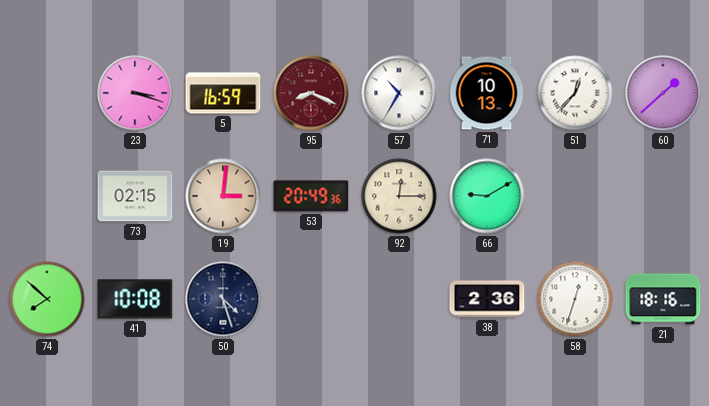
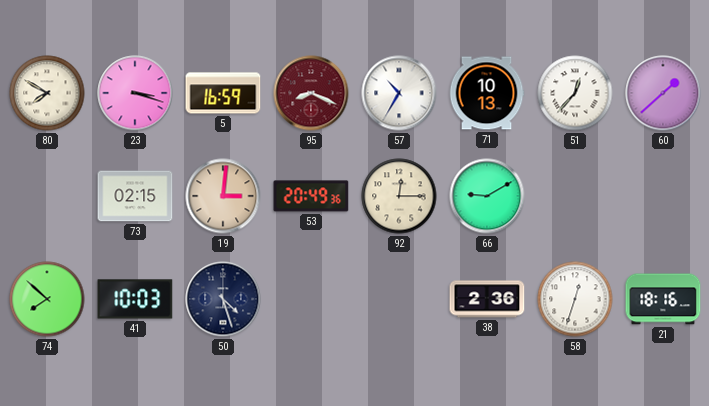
80: none -> 7:50 (47, 93)
41: 10:08 -> 10:03 (135, 299)
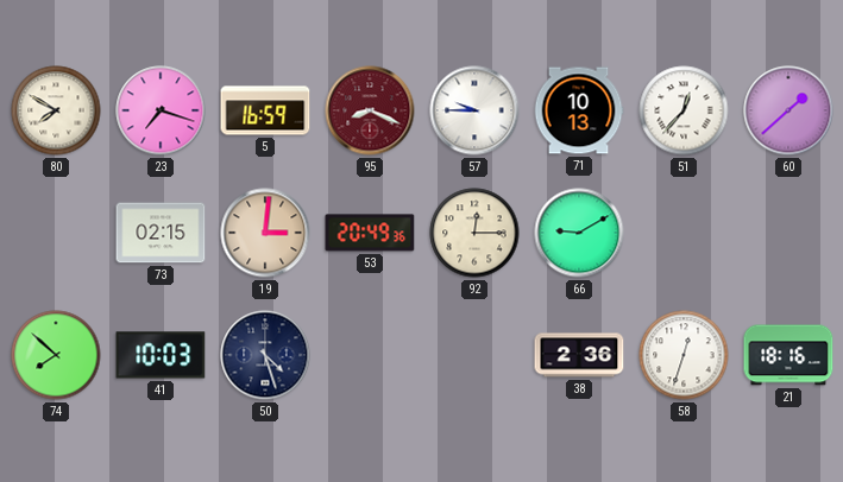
23: 3:18 -> 7:18 (161, 110)
57: 10:35 -> 9:45 (474, 110)
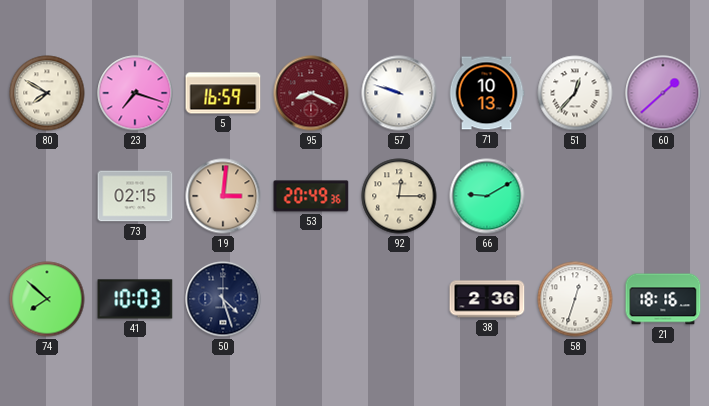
57: 9:45 -> 9:48 (399, 93)
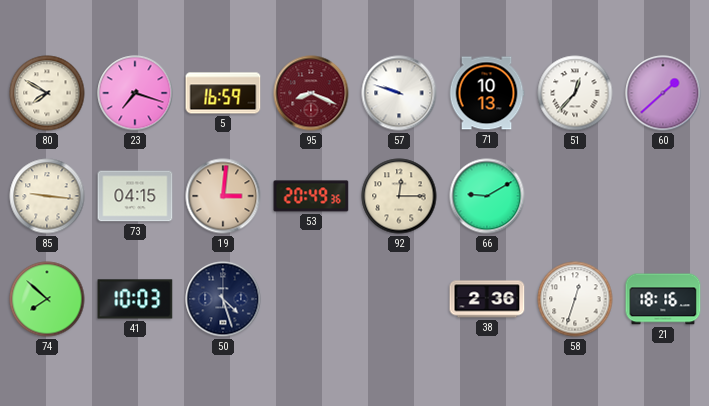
85: none -> 9:16 (47, 196)
73: 02:15 -> 04:15 (135, 196)
